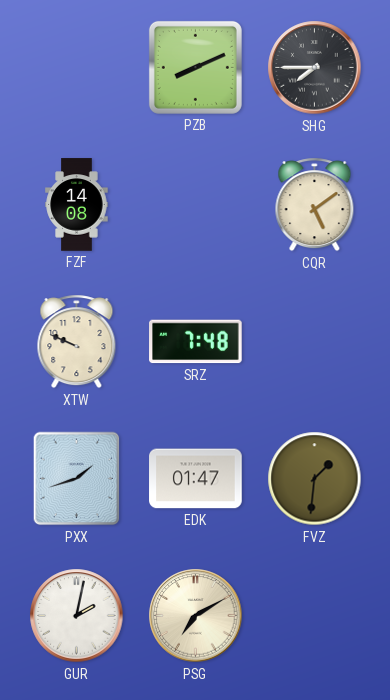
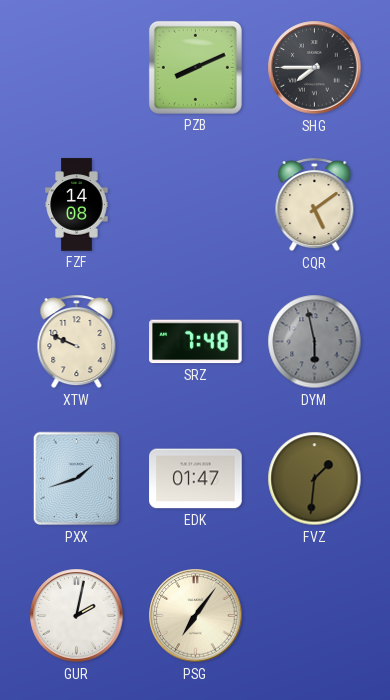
DYM: none -> 5:58 (315, 342)
PSG: 7:10 -> 7:06 (196, 616)
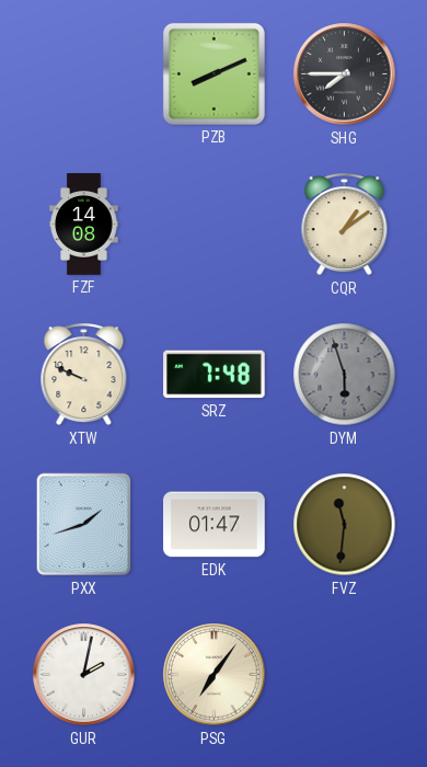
CQR: 5:09 -> 1:09 (345, 225)
DYM: 5:58 -> 5:57 (345, 375)
FVZ: 1:31 -> 11:31 (345, 525)
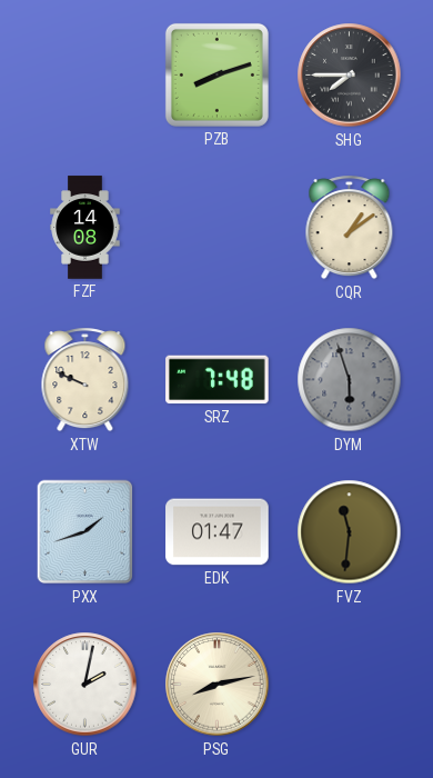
PZB: 8:11 -> 8:12 (216, 74)
PSG: 7:06 -> 8:13 (218, 685)
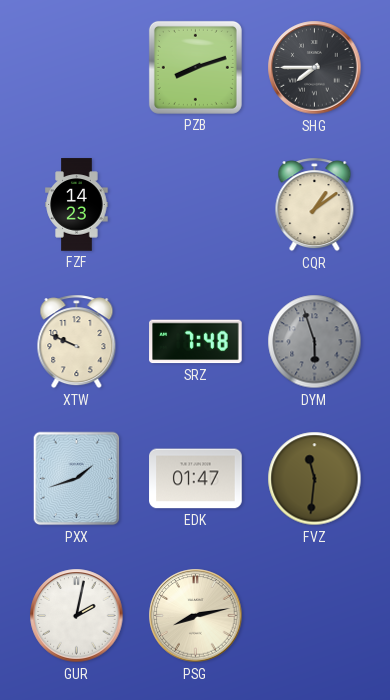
FZF: 14:08 -> 14:23 (77, 205)
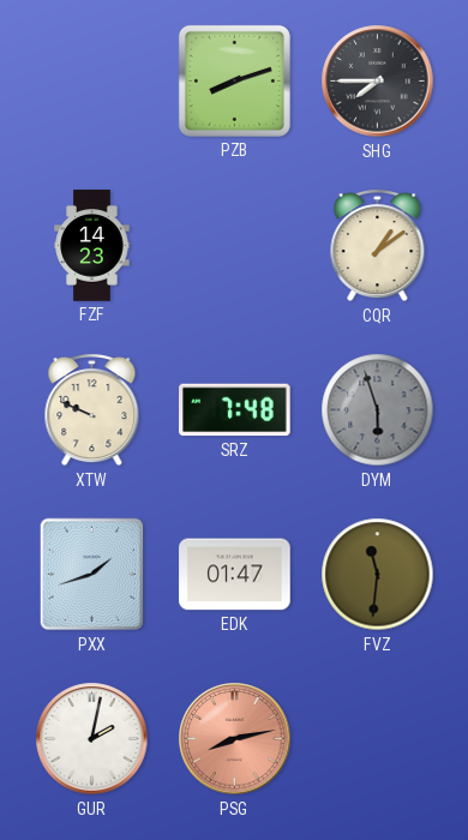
PSG dial: cream -> salmon (235, 739)
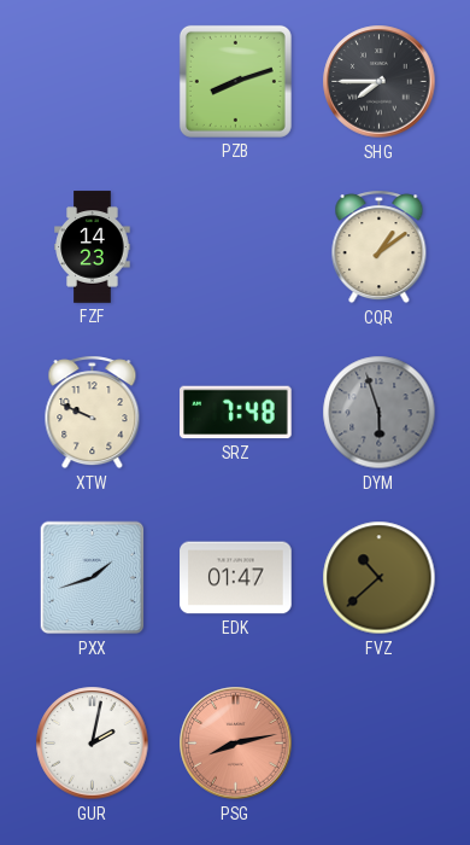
FVZ: 11:31 -> 10:38 (380, 578)
